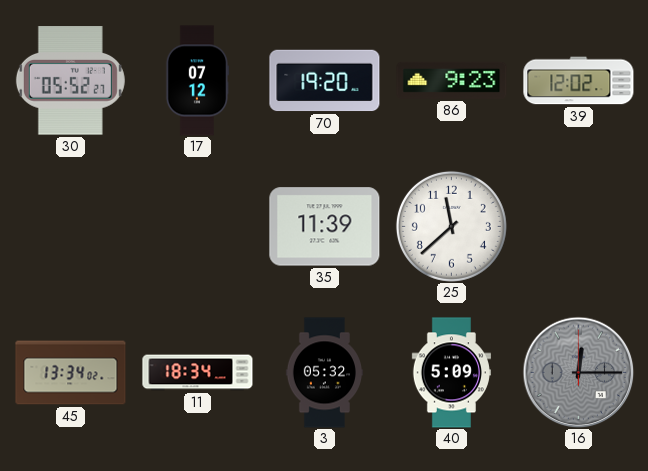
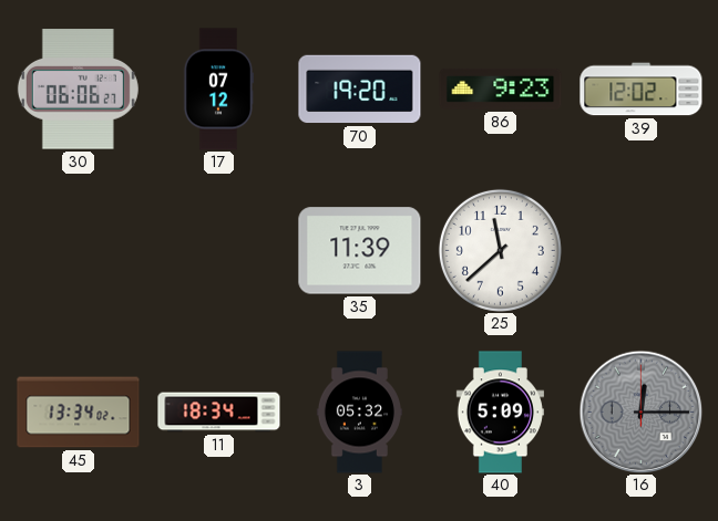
30: 05:52 -> 06:06 (78, 90)
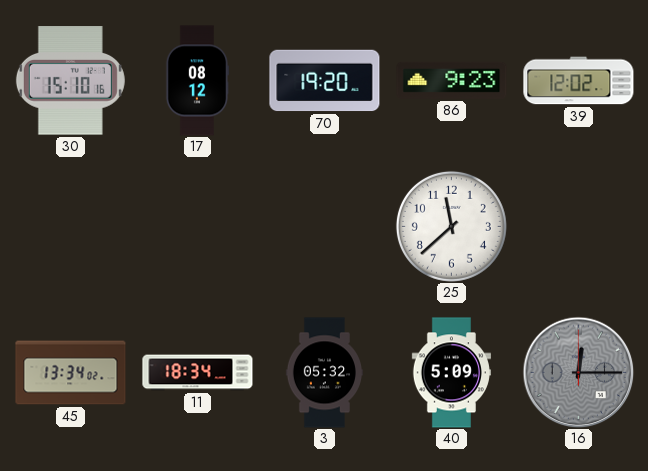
30: 06:06 -> 15:10 (70, 81)
17: 07:12 -> 08:12 (197, 81)
35: 11:39 -> none (360, 251)
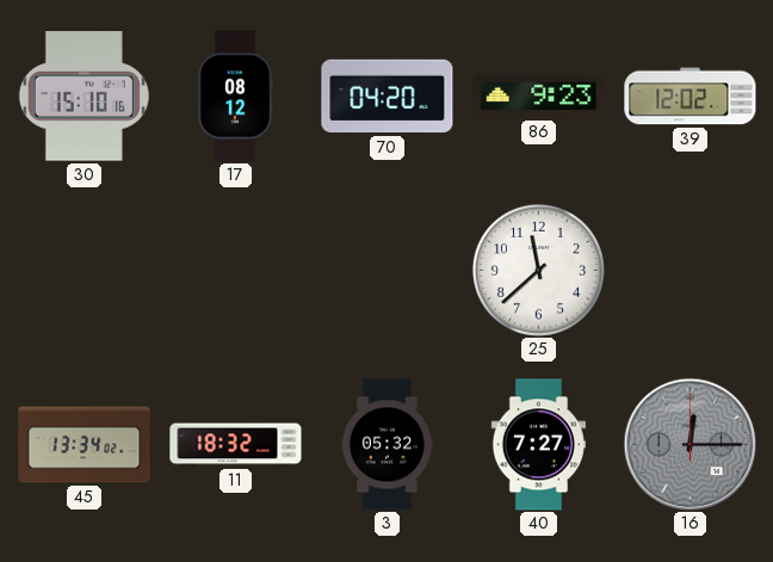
70: 19:20 -> 04:20 (388, 97)
11: 18:34 -> 18:32 (236, 445)
40: 5:09 -> 7:27 (538, 445)
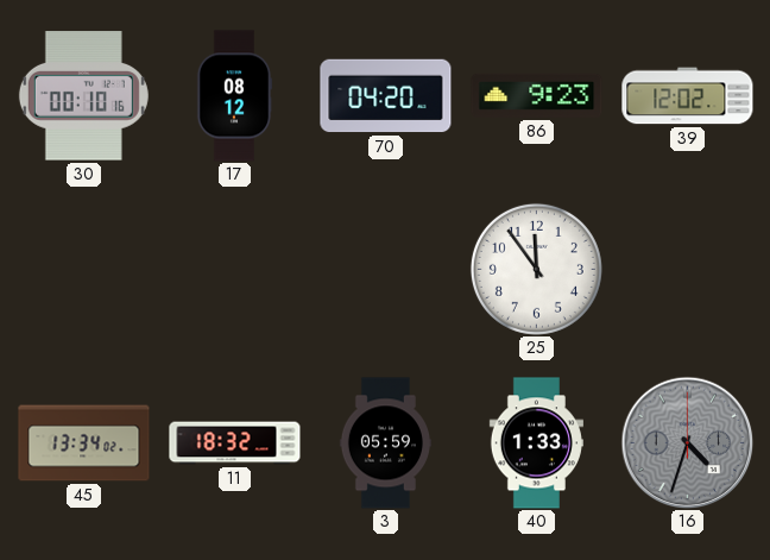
30: 15:10 -> 00:10 (83, 96)
25: 11:38 -> 11:54 (536, 269)
3: 05:32 -> 05:59 (385, 443)
40: 7:27 -> 1:33 (536, 443)
16: 12:15 -> 4:33 (687, 442)
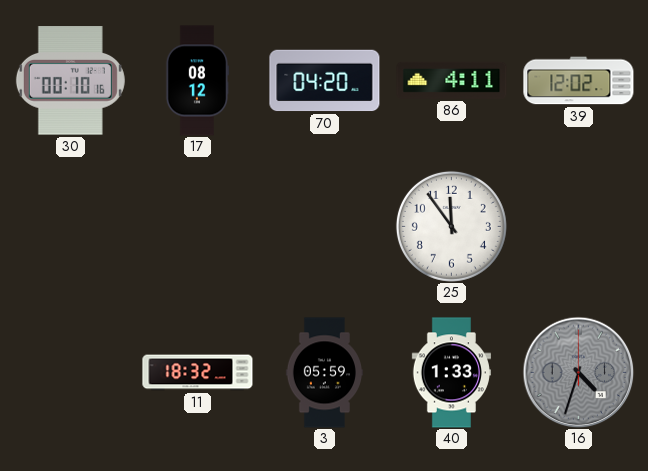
86: 9:23 -> 4:11 (452, 80)
45: 13:34 -> none (84, 443)
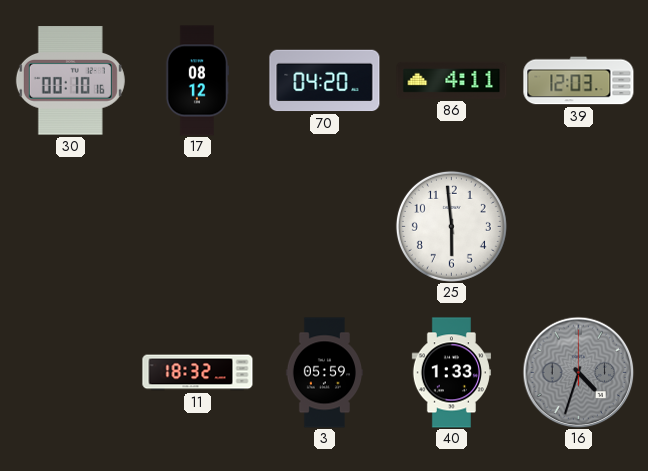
39: 12:02 -> 12:03 (579, 81)
25: 11:54 -> 5:59 (451, 226)
